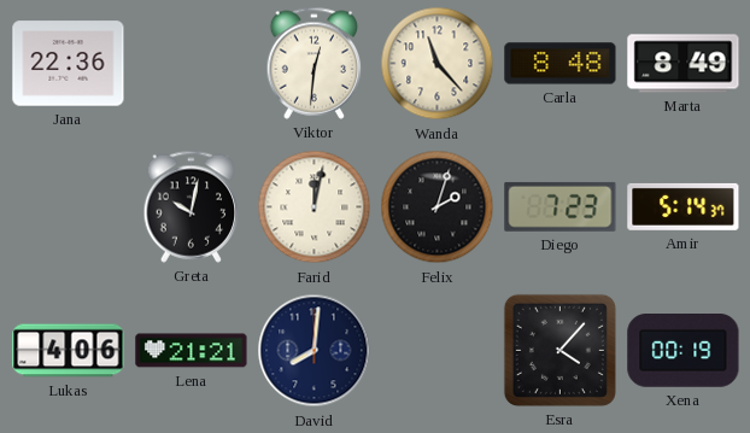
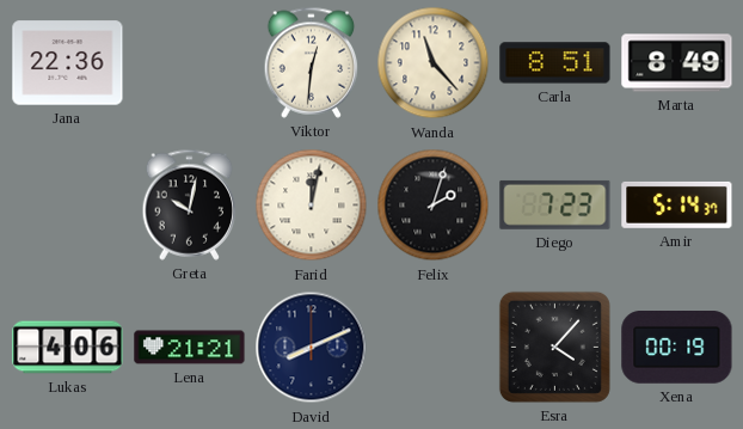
Carla: 8:48 -> 8:51 (555, 63)
David: 8:01 -> 8:11 (312, 348)
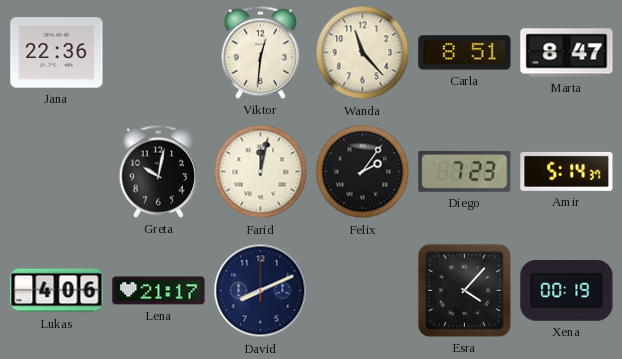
Marta: 8:49 -> 8:47 (567, 53)
Felix: 2:03 -> 2:06 (363, 172)
Lena: 21:21 -> 21:17 (159, 291)
